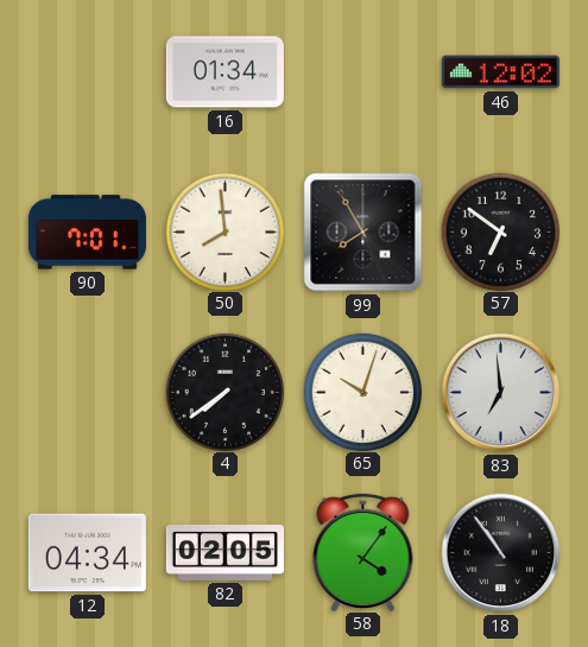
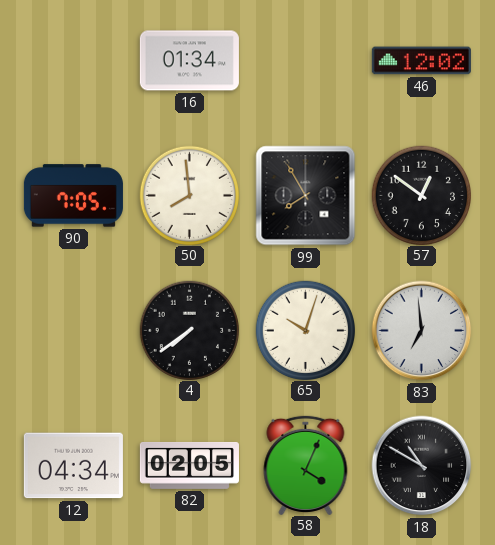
90: 7:01 -> 7:05 (73, 196)
57: 6:51 -> 12:51 (421, 195)
58: 4:06 -> 4:04 (306, 464)
18: 10:54 -> 10:50 (422, 466)
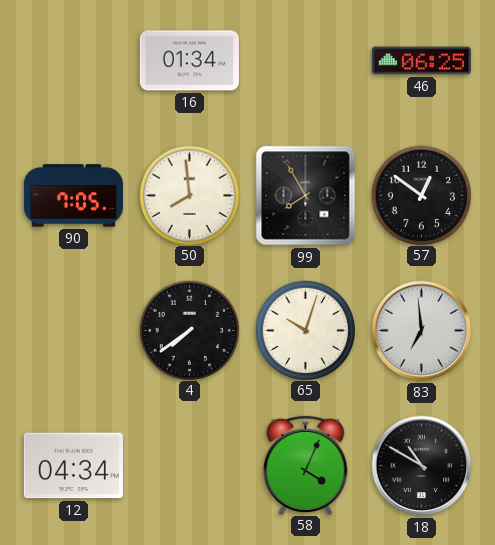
46: 12:02 -> 06:25 (421, 61)
82: 02:05 -> none (189, 465)
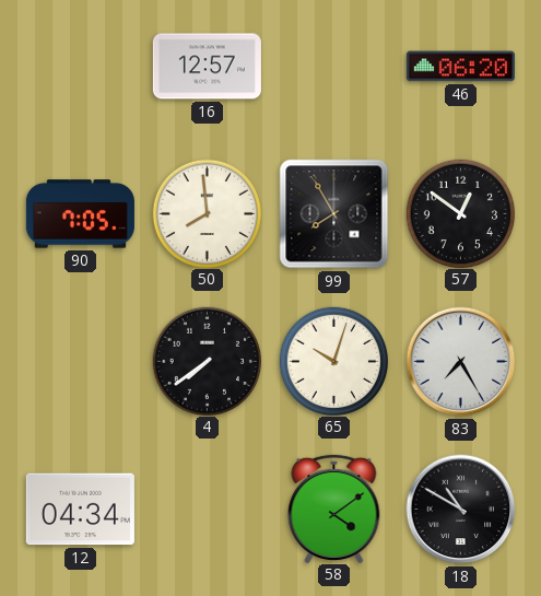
16: 01:34 -> 12:57 (207, 67)
46: 06:25 -> 06:20 (460, 67)
83: 6:59 -> 7:25 (461, 362)
58: 4:04 -> 4:09 (334, 507)
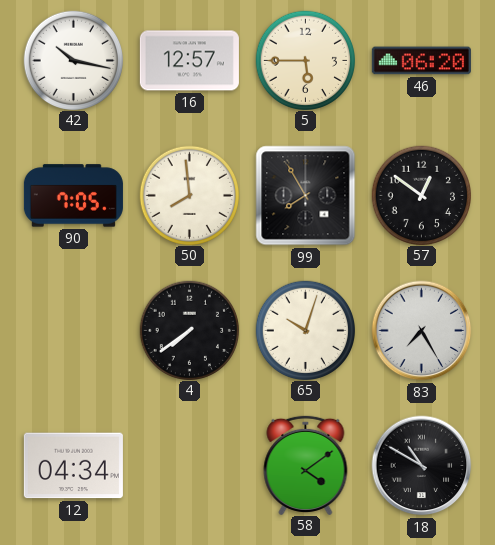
42: none -> 10:17 (73, 60)
5: none -> 5:45 (305, 60)
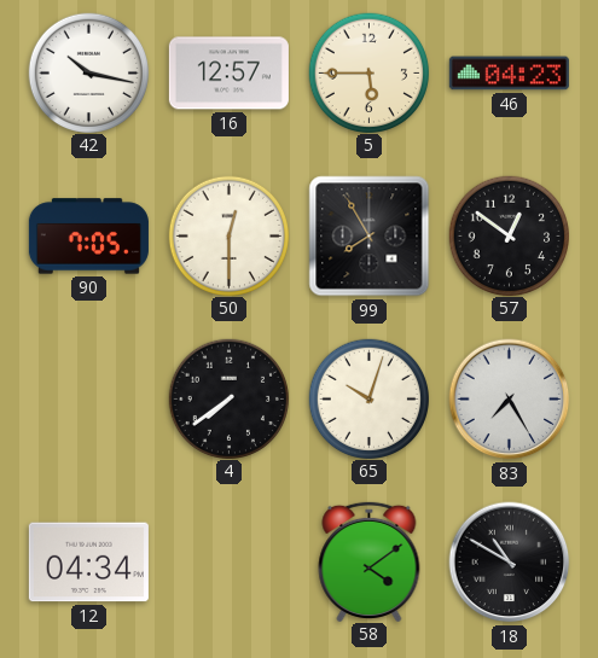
46: 06:20 -> 04:23 (509, 74)
50: 7:59 -> 12:30 (228, 235)
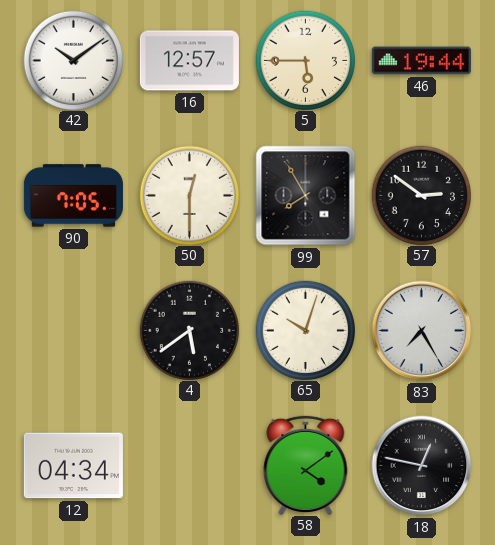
42: 10:17 -> 10:09 (73, 60)
46: 04:23 -> 19:44 (421, 61)
57: 12:51 -> 2:51 (421, 195)
4: 7:39 -> 5:39 (189, 330)
18: 10:50 -> 12:47 (422, 466)
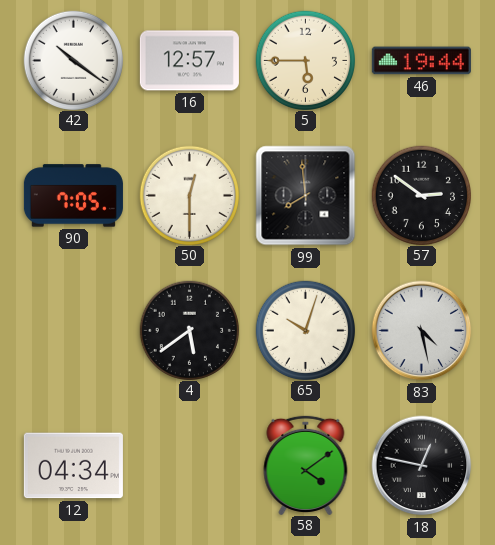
42: 10:09 -> 10:21 (73, 60)
99: 7:55 -> 7:59 (306, 196)
83: 7:25 -> 4:28 (422, 331)
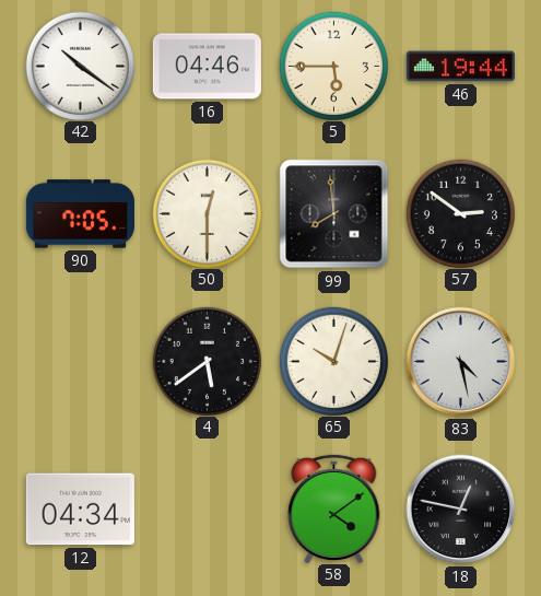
16: 12:57 -> 04:46 (207, 67)
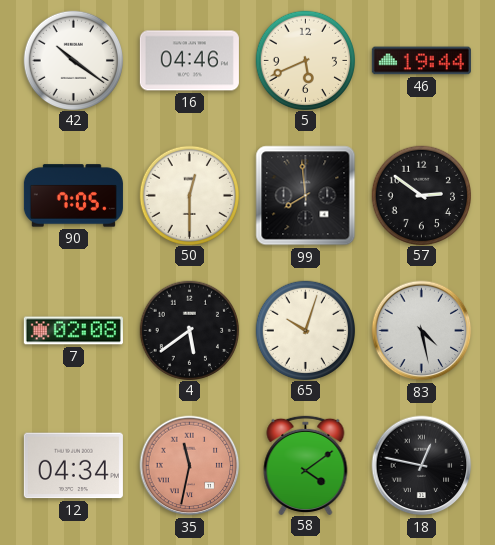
5: 5:45 -> 5:41 (305, 60)
7: none -> 02:08 (73, 331)
35: none -> 11:32 (190, 466)
